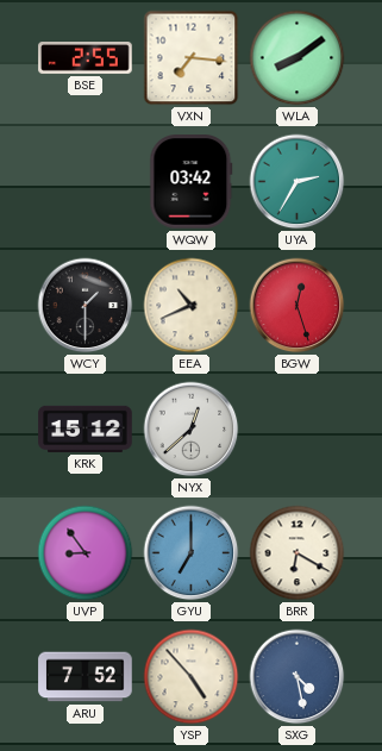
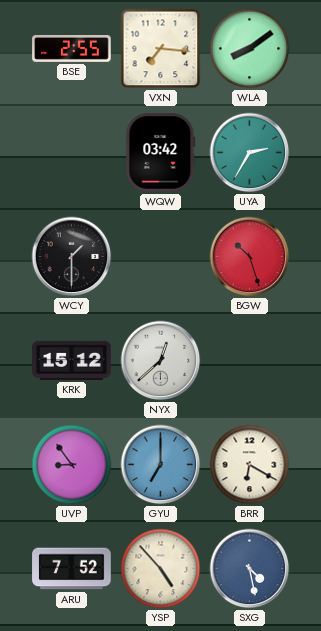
EEA: 10:41 -> none (192, 306)
BGW: 12:27 -> 10:27 (250, 257)
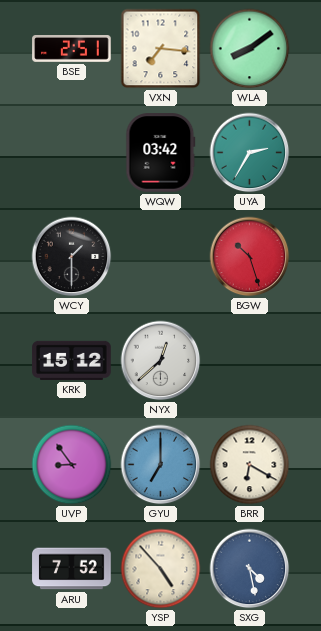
BSE: 2:55 -> 2:51 (72, 49)
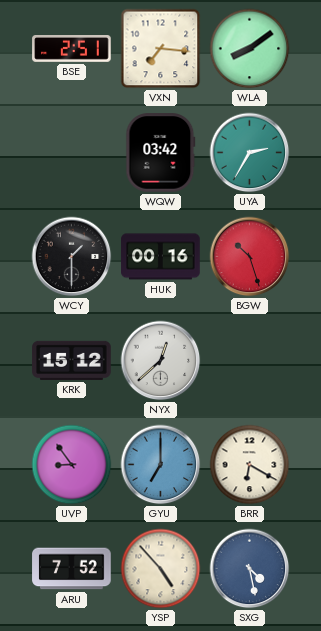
HUK: none -> 00:16 (161, 257)
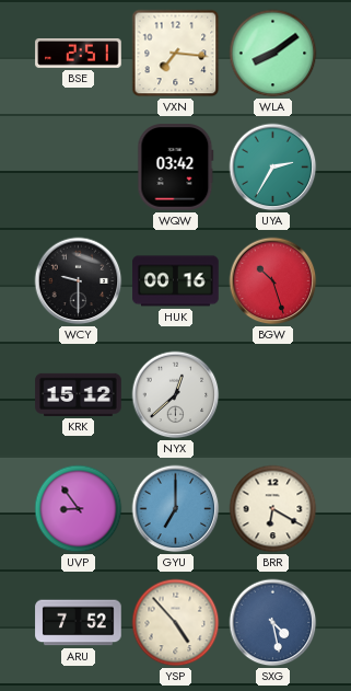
WCY: 1:30 -> 9:30 (79, 281)
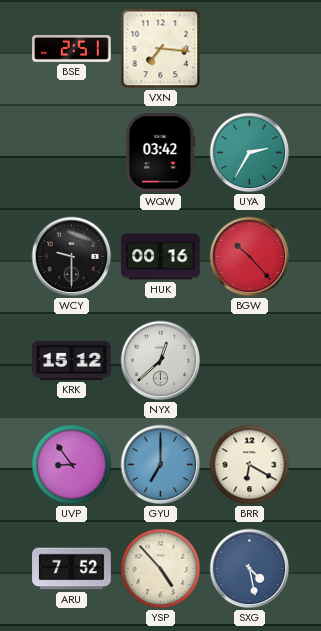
WLA: 8:09 -> none (273, 54)
BGW: 10:27 -> 10:23 (250, 257)
